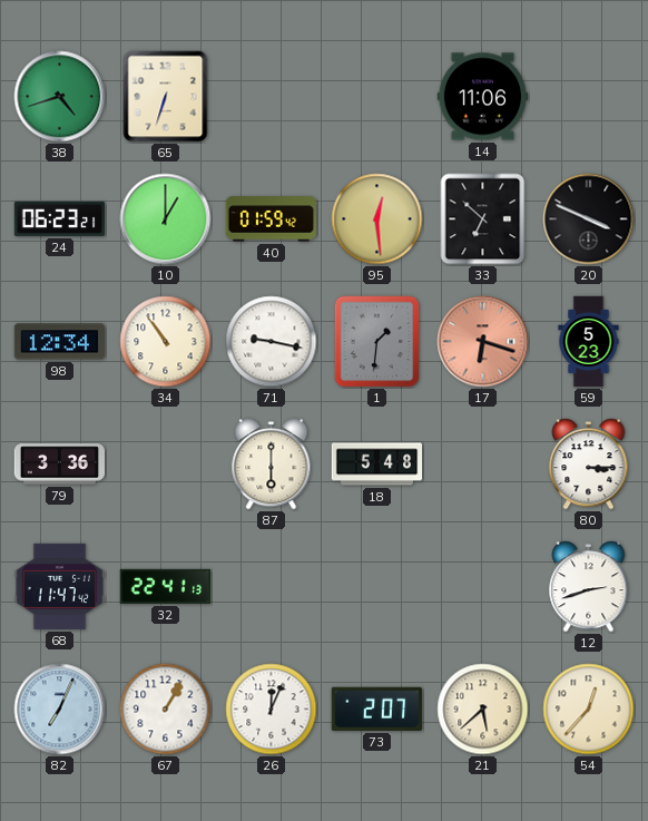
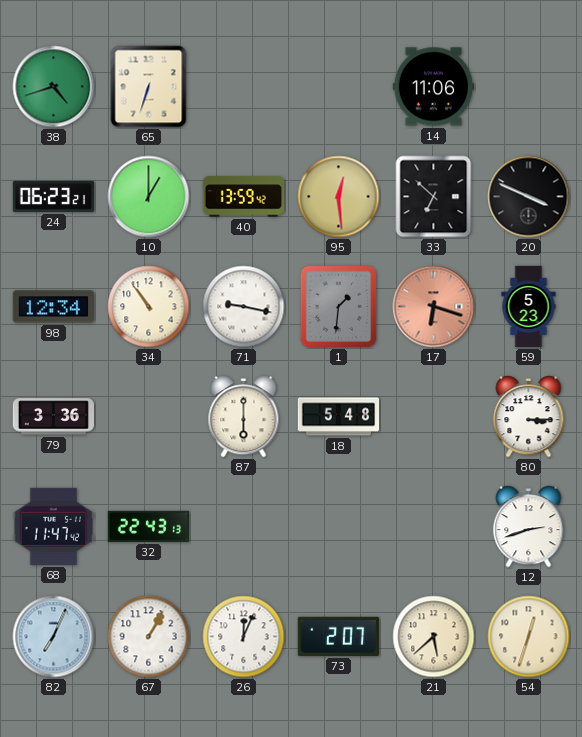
40: 01:59 -> 13:59 (243, 197)
32: 22:41 -> 22:43 (148, 526)
54: 12:37 -> 12:33 (529, 637)
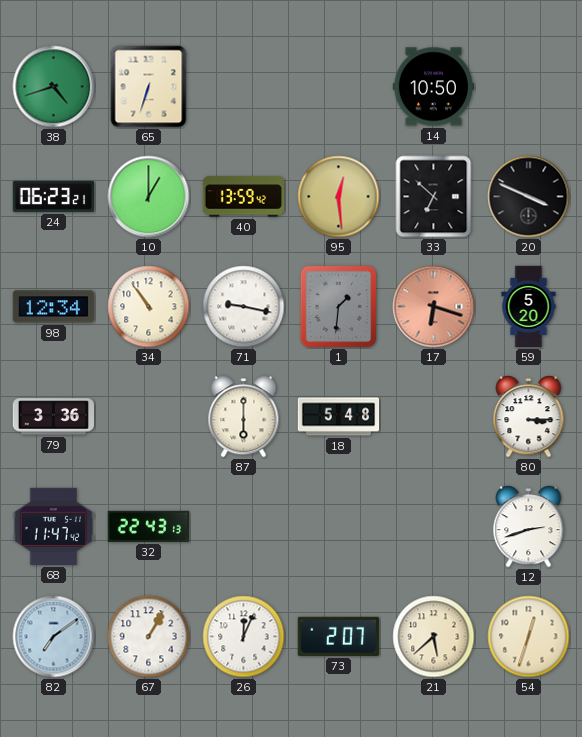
14: 11:06 -> 10:50 (433, 87)
59: 5:23 -> 5:20 (529, 307)
82: 7:04 -> 7:09 (54, 637)
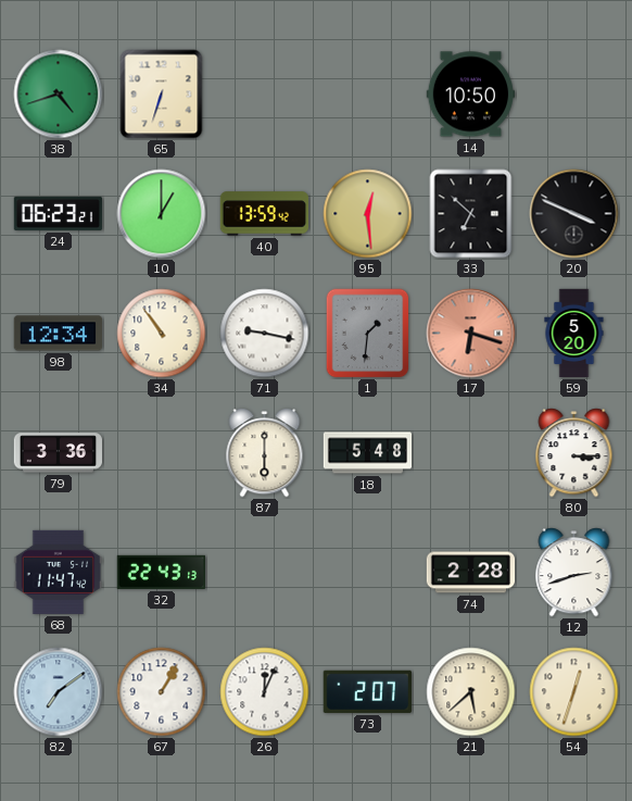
74: none -> 2:28 (471, 573)
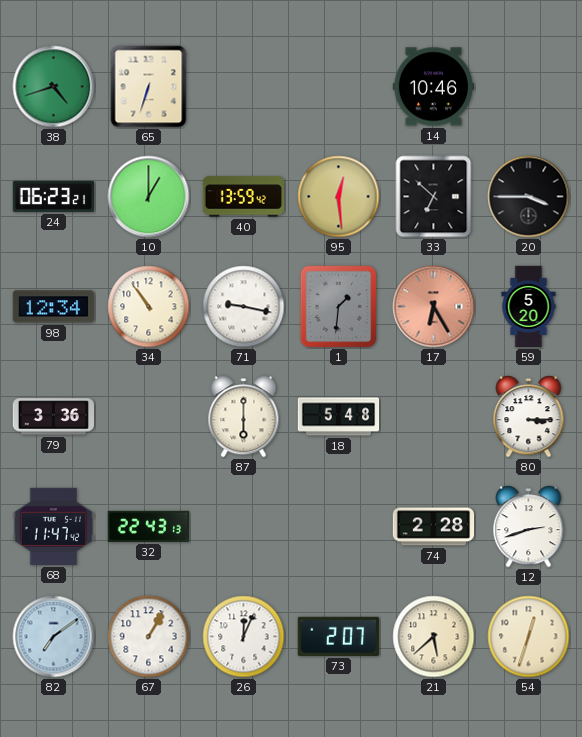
14: 10:50 -> 10:46 (433, 87)
20: 3:49 -> 3:45 (529, 197)
17: 6:18 -> 6:25 (434, 307)
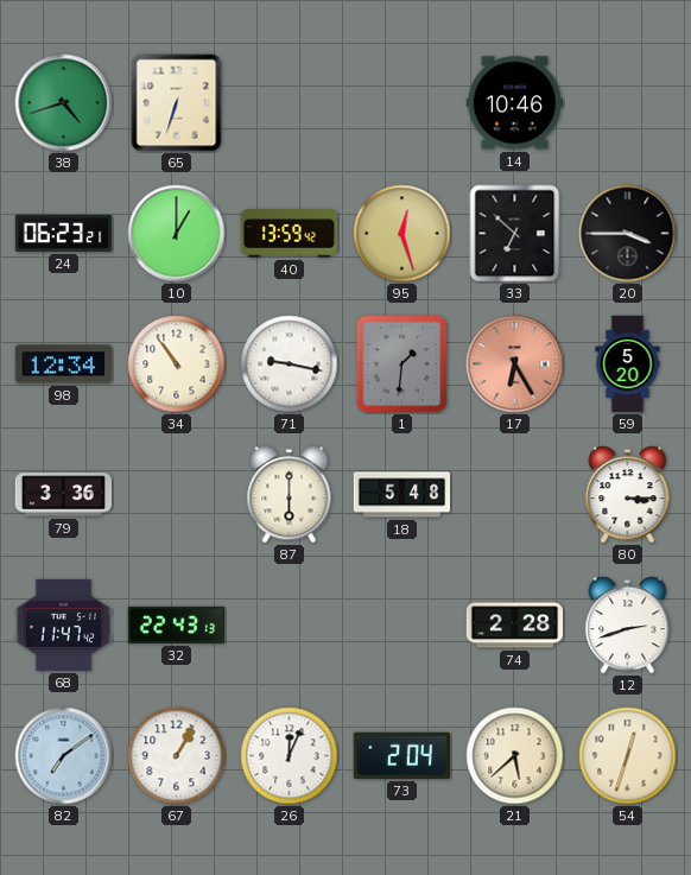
95: 12:29 -> 12:27 (402, 234)
73: 2:07 -> 2:04 (401, 755)
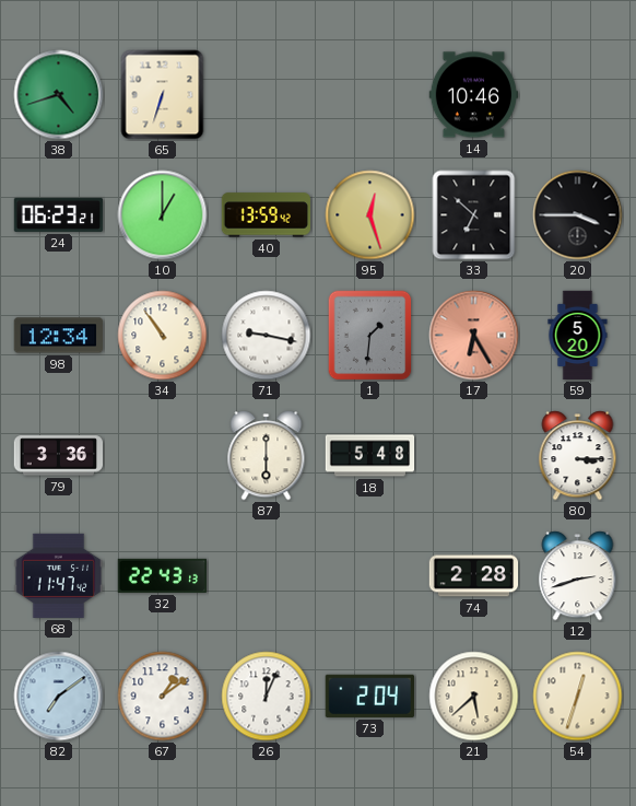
67: 1:05 -> 1:09 (163, 697)
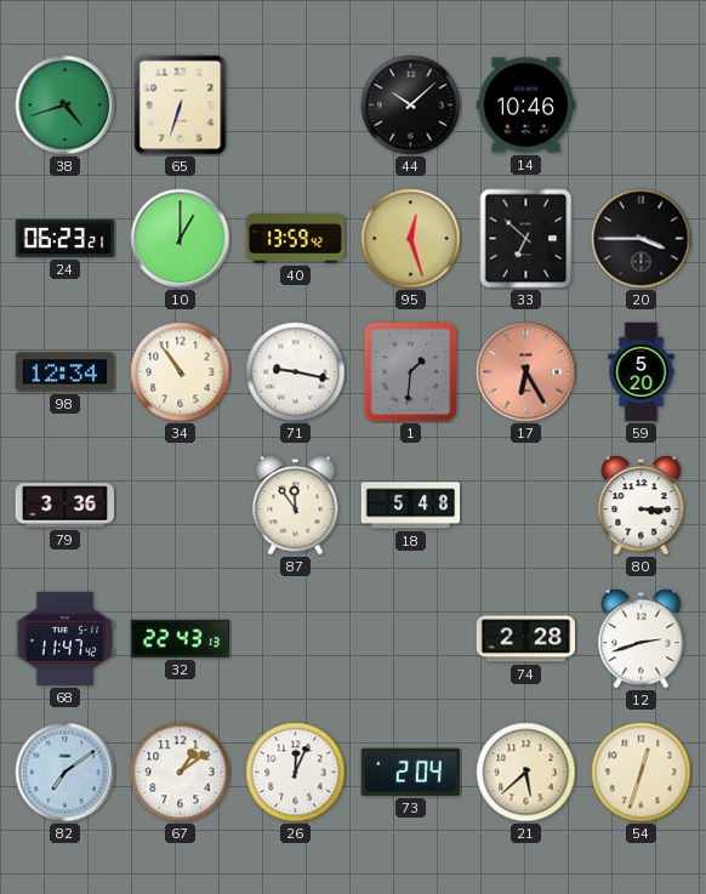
44: none -> 10:08 (411, 106)
87: 6:00 -> 11:54 (296, 506)
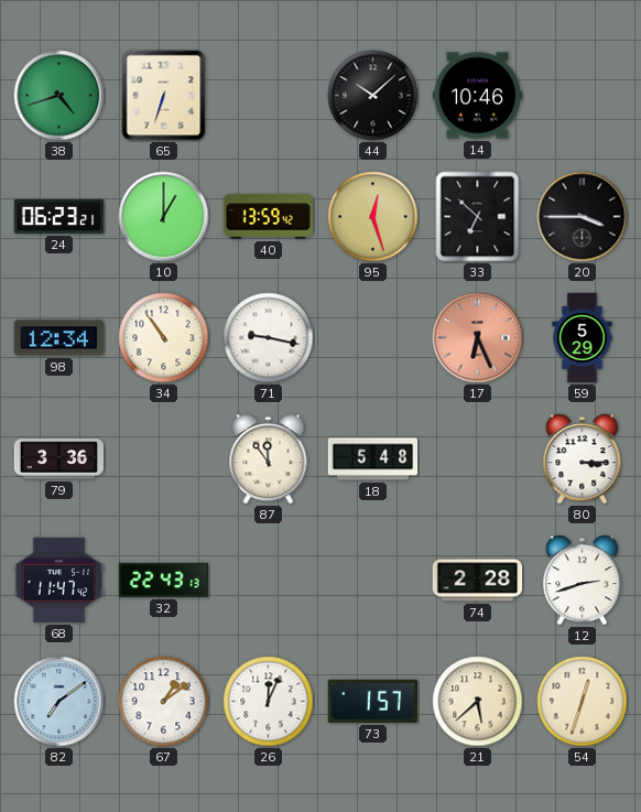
1: 1:31 -> none (411, 372)
17: 6:25 -> 6:26 (478, 338)
59: 5:20 -> 5:29 (583, 338)
73: 2:04 -> 1:57 (372, 701)
